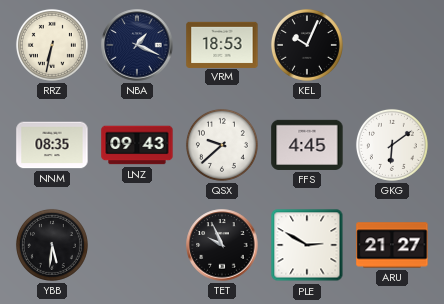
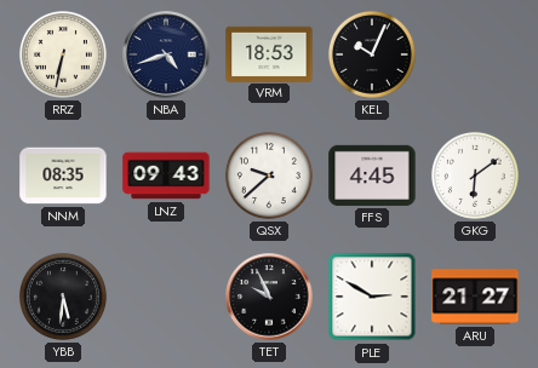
NBA: 1:19 -> 4:42 (166, 54)
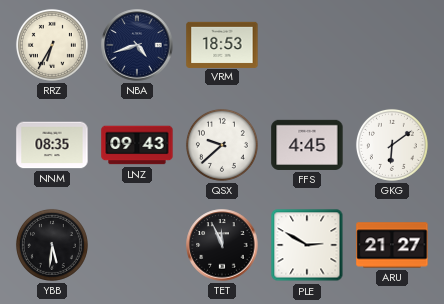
RRZ: 6:32 -> 6:35 (52, 45)
KEL: 10:04 -> none (372, 54)
TET: 9:56 -> 11:56 (222, 245)
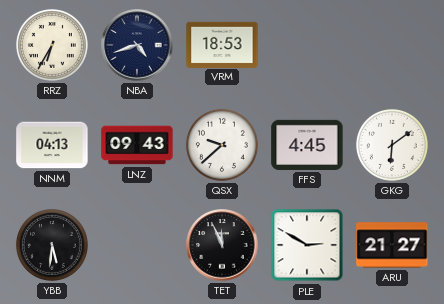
NNM: 08:35 -> 04:13 (52, 145)
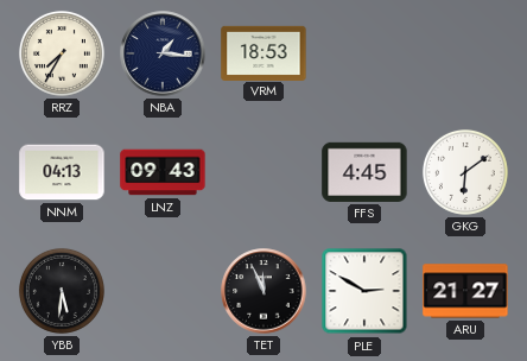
RRZ: 6:35 -> 7:35 (62, 53)
NBA: 4:42 -> 1:16 (163, 53)
QSX: 9:38 -> none (222, 145)
